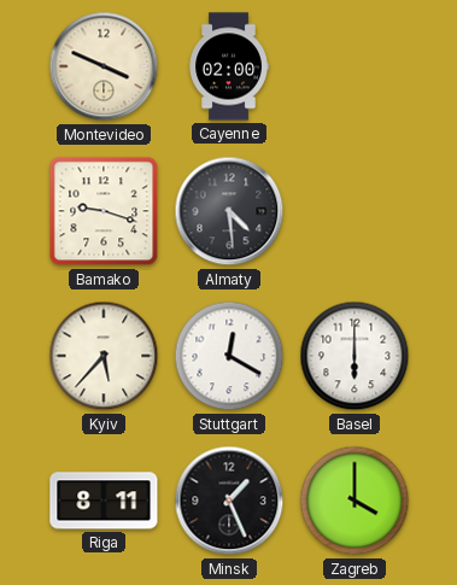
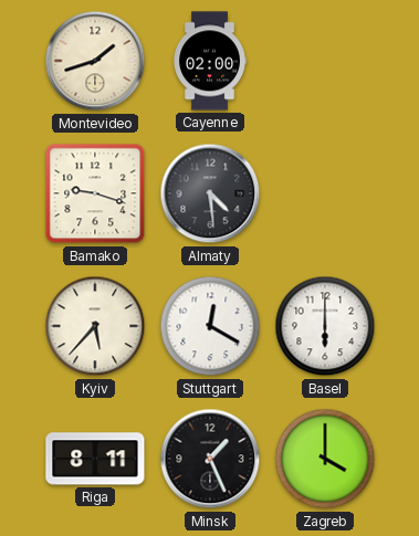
Montevideo: 3:49 -> 1:42 (95, 61)
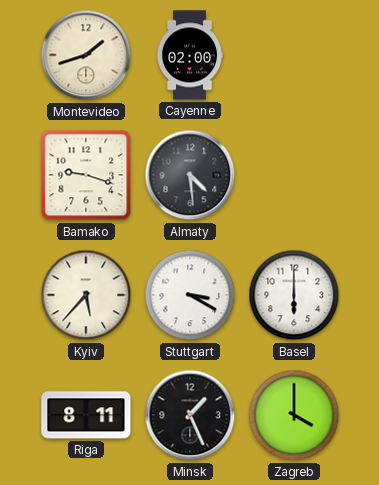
Stuttgart: 12:20 -> 3:20 (190, 295)
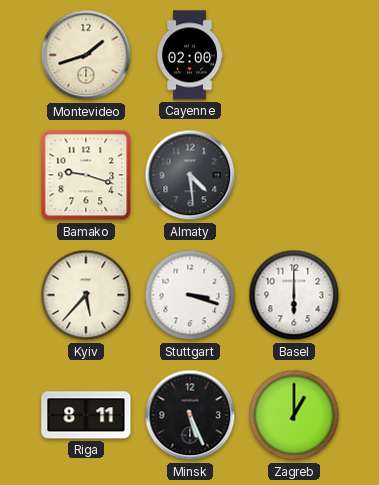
Stuttgart: 3:20 -> 3:18 (190, 295)
Minsk: 1:26 -> 5:26 (190, 415)
Zagreb: 4:00 -> 1:00 (294, 415)
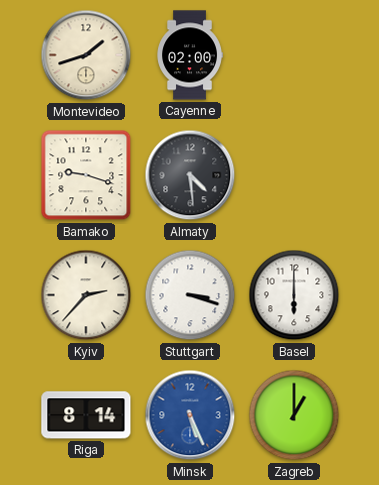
Kyiv: 5:37 -> 2:37 (86, 295)
Riga: 8:11 -> 8:14 (86, 415)
Minsk dial: black -> blue (190, 415)
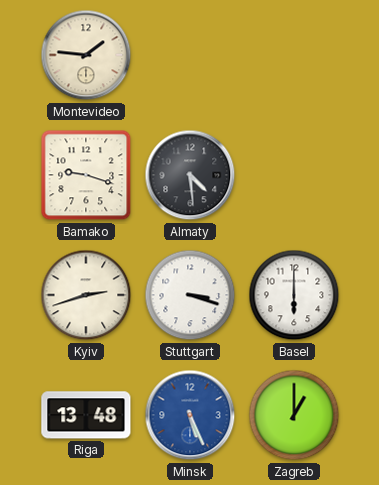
Montevideo: 1:42 -> 1:46 (86, 55)
Cayenne: 02:00 -> none (190, 55)
Kyiv: 2:37 -> 2:42 (86, 295)
Riga: 8:14 -> 13:48 (86, 415)
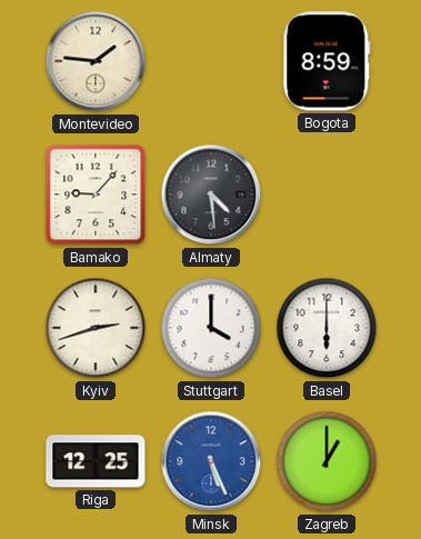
Bogota: none -> 8:59 (327, 61)
Bamako: 9:18 -> 9:07 (96, 194)
Stuttgart: 3:18 -> 4:00 (211, 328)
Riga: 13:48 -> 12:25 (96, 461)
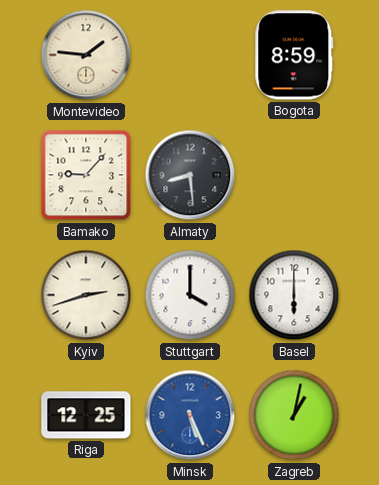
Almaty: 4:29 -> 8:29 (190, 175)
Zagreb: 1:00 -> 1:02 (294, 415)
